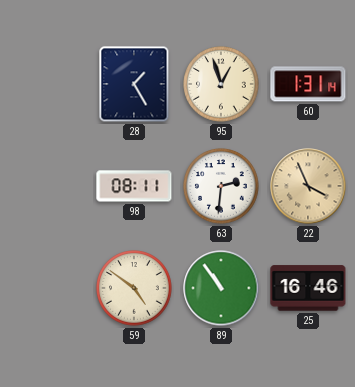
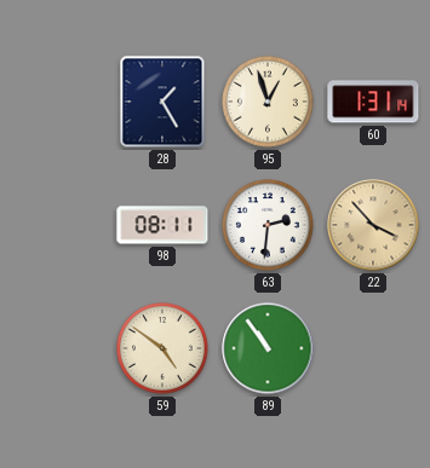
22: 3:56 -> 3:53 (373, 225)
25: 16:46 -> none (308, 288)
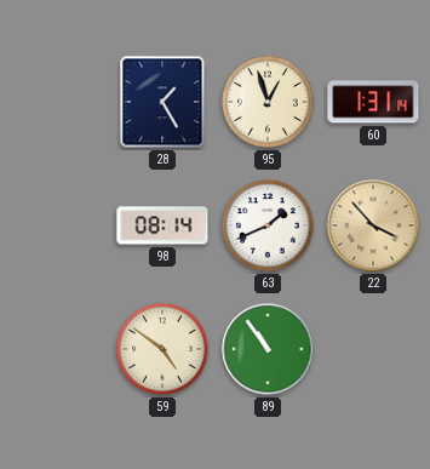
98: 08:11 -> 08:14 (162, 225)
63: 2:31 -> 1:41 (268, 225)
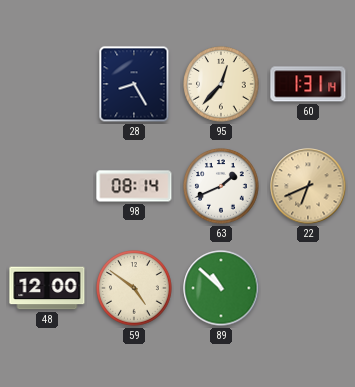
28: 1:25 -> 8:25 (134, 84)
95: 12:57 -> 12:37 (221, 84)
22: 3:53 -> 6:41 (308, 186)
48: none -> 12:00 (47, 288)
89: 10:54 -> 10:52 (221, 288)
